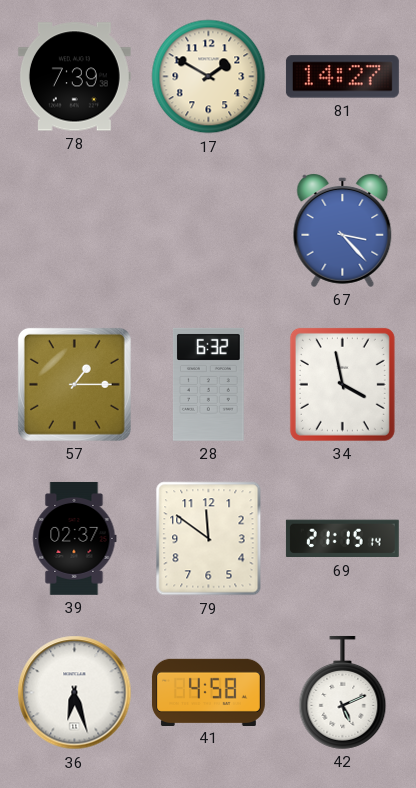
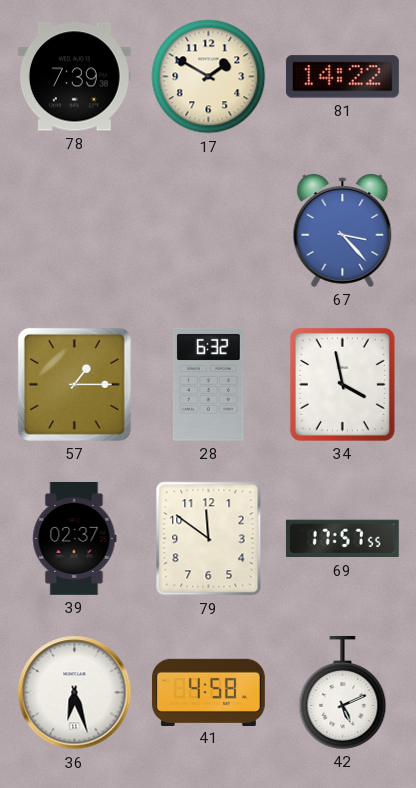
81: 14:27 -> 14:22 (342, 77)
69: 21:15 -> 17:57 (342, 539)
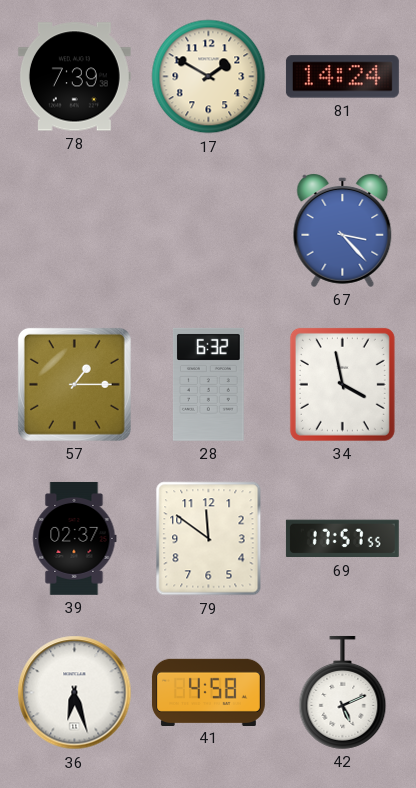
81: 14:22 -> 14:24 (342, 77)
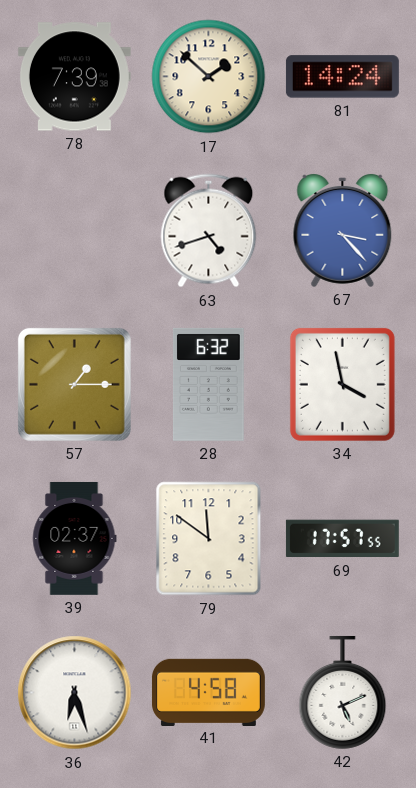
17: 1:50 -> 1:52 (209, 77)
63: none -> 4:42 (209, 231)
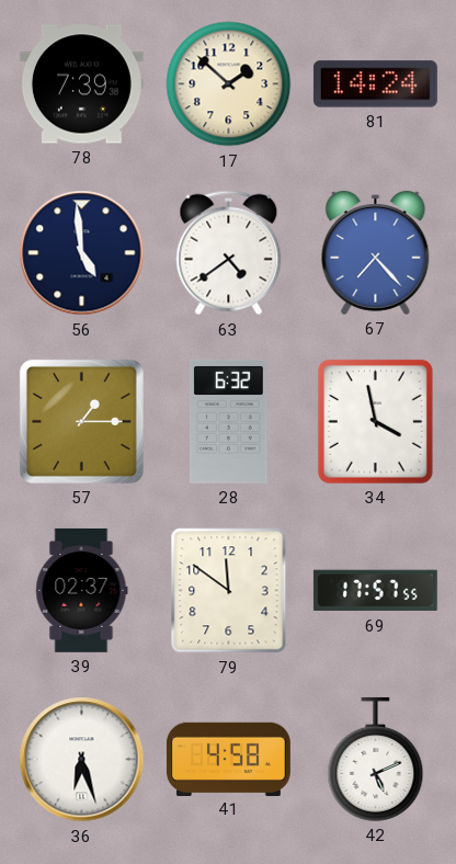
56: none -> 4:59 (82, 253)
63: 4:42 -> 4:39 (229, 253)
67: 3:23 -> 7:23 (376, 252)
